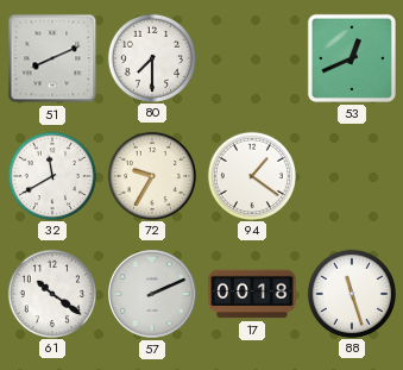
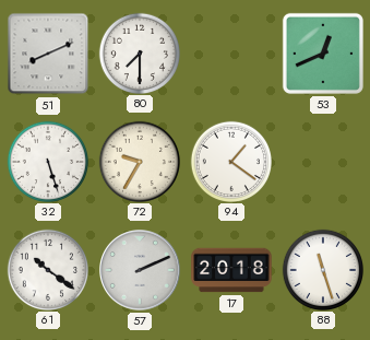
32: 11:40 -> 5:27 (47, 161)
17: 00:18 -> 20:18 (231, 270)
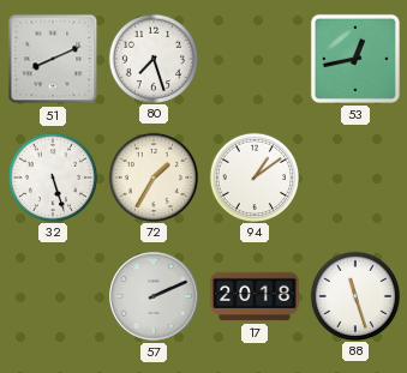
80: 7:30 -> 7:27 (152, 58)
53: 12:41 -> 12:43 (355, 59)
72: 9:35 -> 1:35 (152, 176)
94: 1:21 -> 1:09 (253, 176)
61: 10:21 -> none (47, 269)
